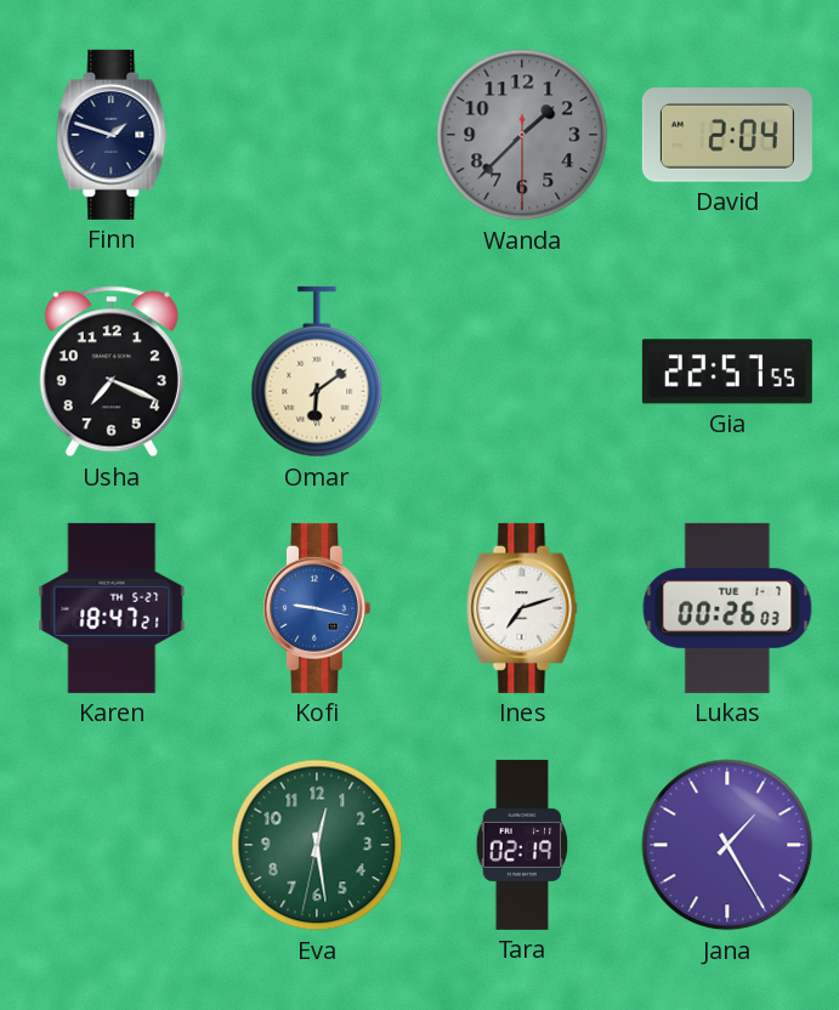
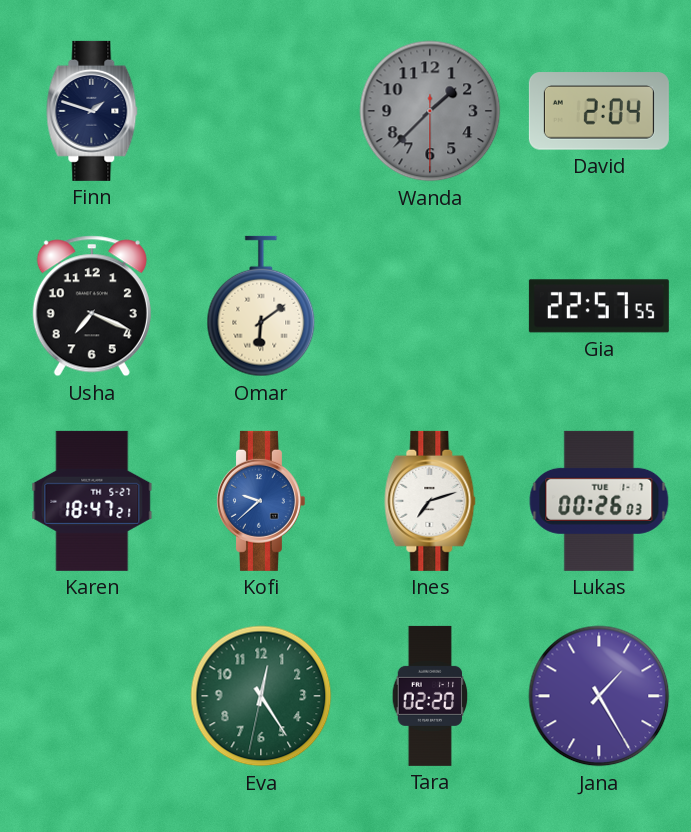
Kofi: 9:17 -> 9:38 (260, 501)
Eva: 12:28 -> 12:24 (261, 696)
Tara: 02:19 -> 02:20 (430, 696)
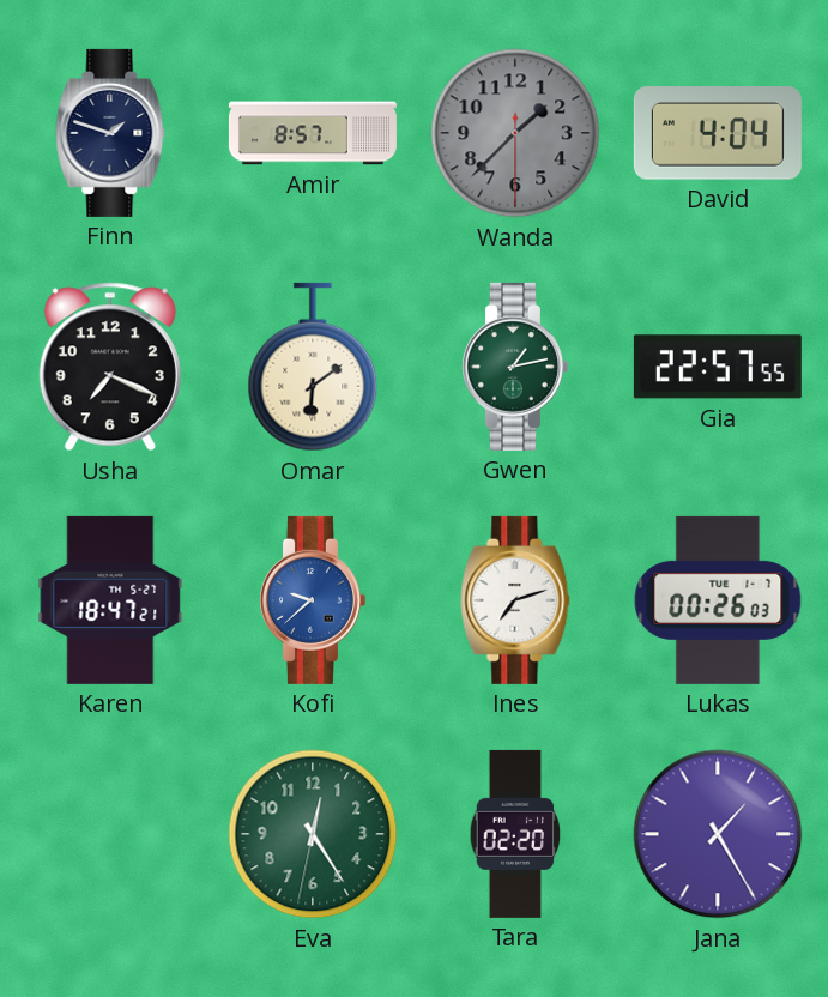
Amir: none -> 8:57 (313, 133)
David: 2:04 -> 4:04 (718, 133)
Gwen: none -> 1:13 (514, 367)
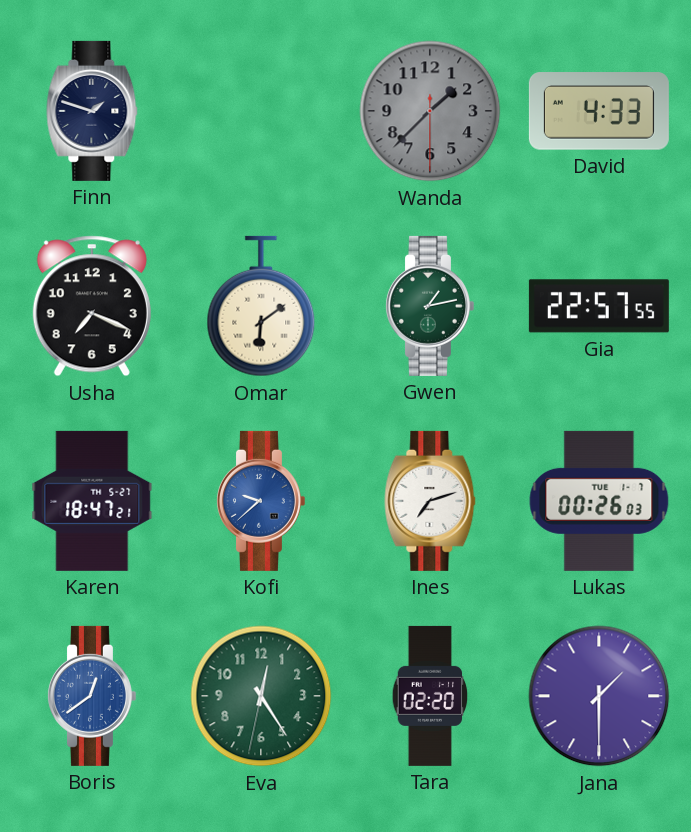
Amir: 8:57 -> none (313, 133)
David: 4:04 -> 4:33 (599, 111)
Boris: none -> 12:39 (91, 696)
Jana: 1:25 -> 1:30 (599, 696)
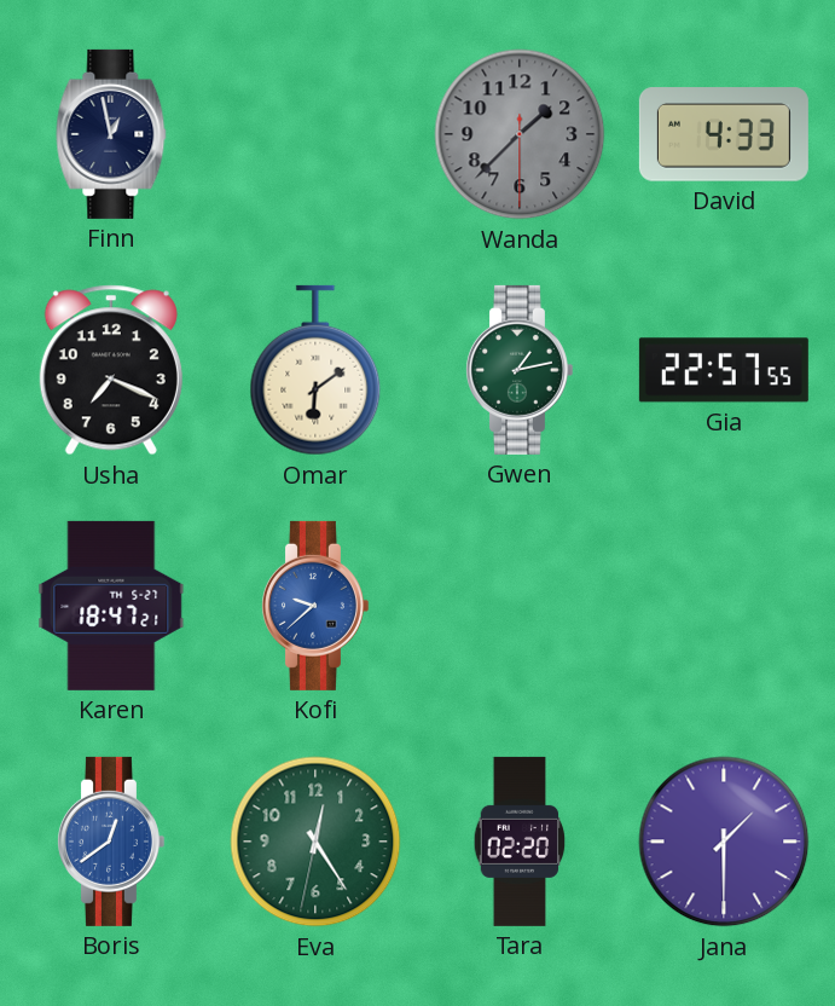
Finn: 1:48 -> 12:58 (111, 134)
Ines: 7:12 -> none (430, 501)
Lukas: 00:26 -> none (599, 501)
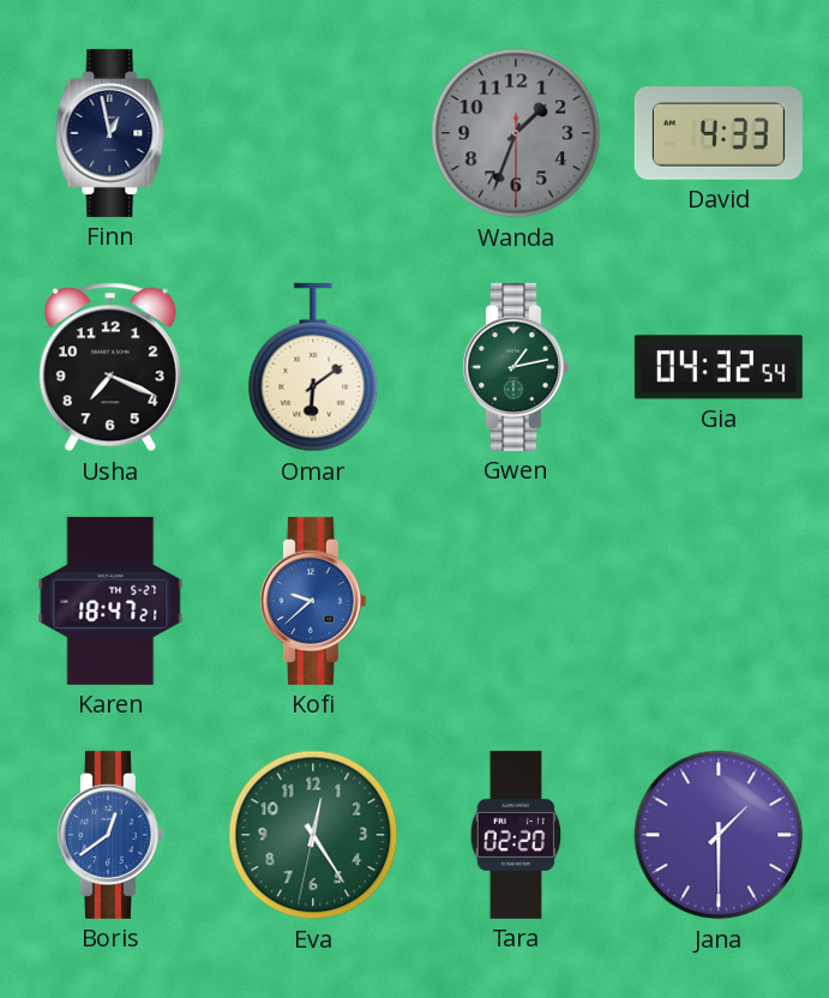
Wanda: 1:37 -> 1:33 (516, 133)
Gia: 22:57 -> 04:32 (719, 367)
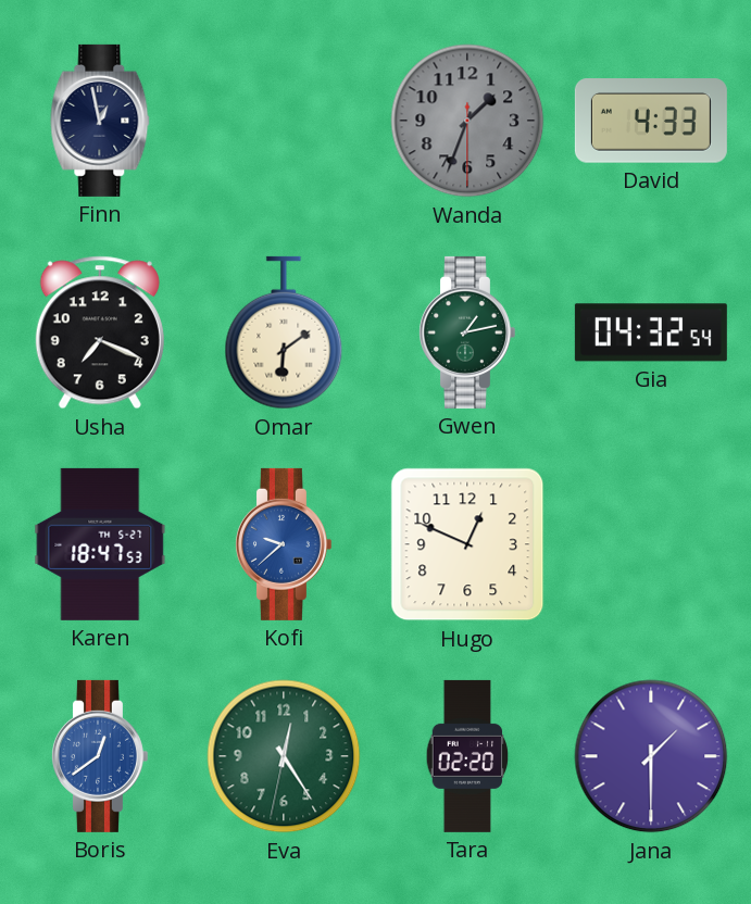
Karen: 18:47:21 -> 18:47:53 (100, 544)
Hugo: none -> 12:49 (467, 544)
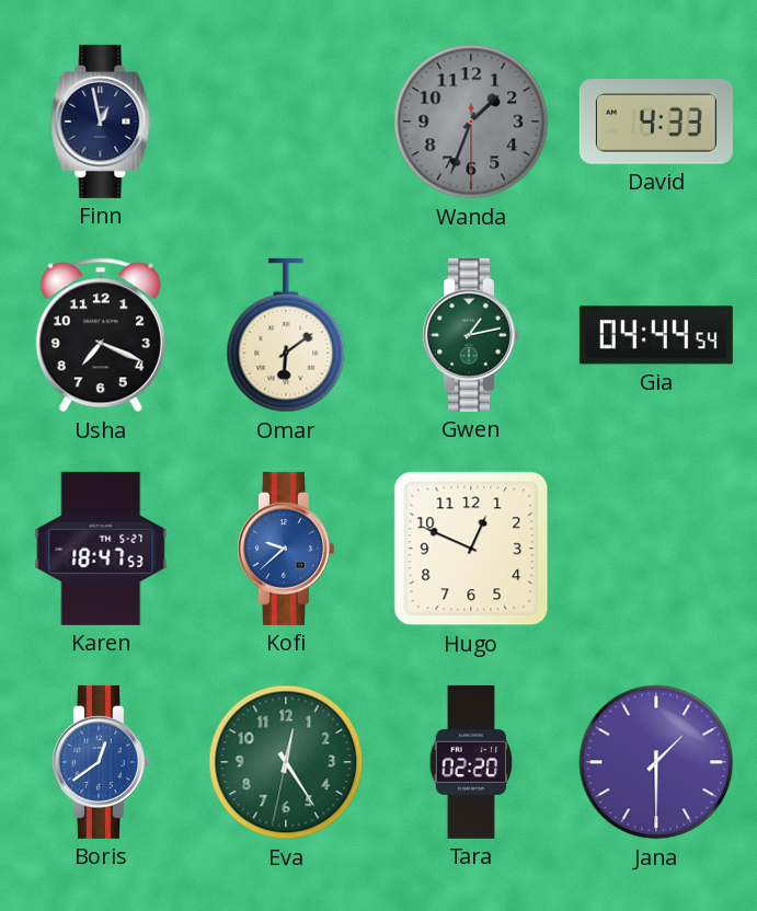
Gia: 04:32 -> 04:44 (656, 335)
